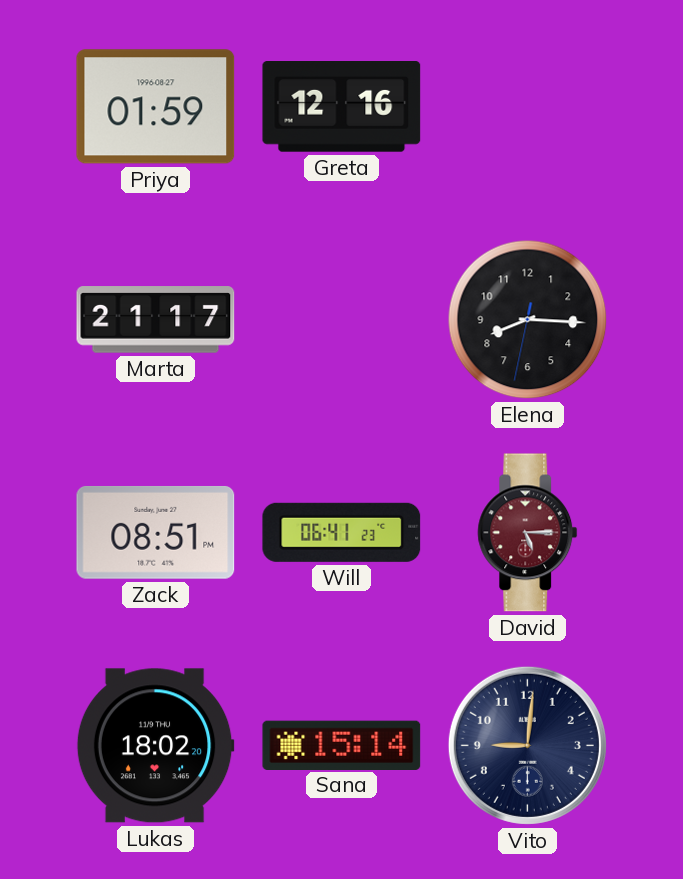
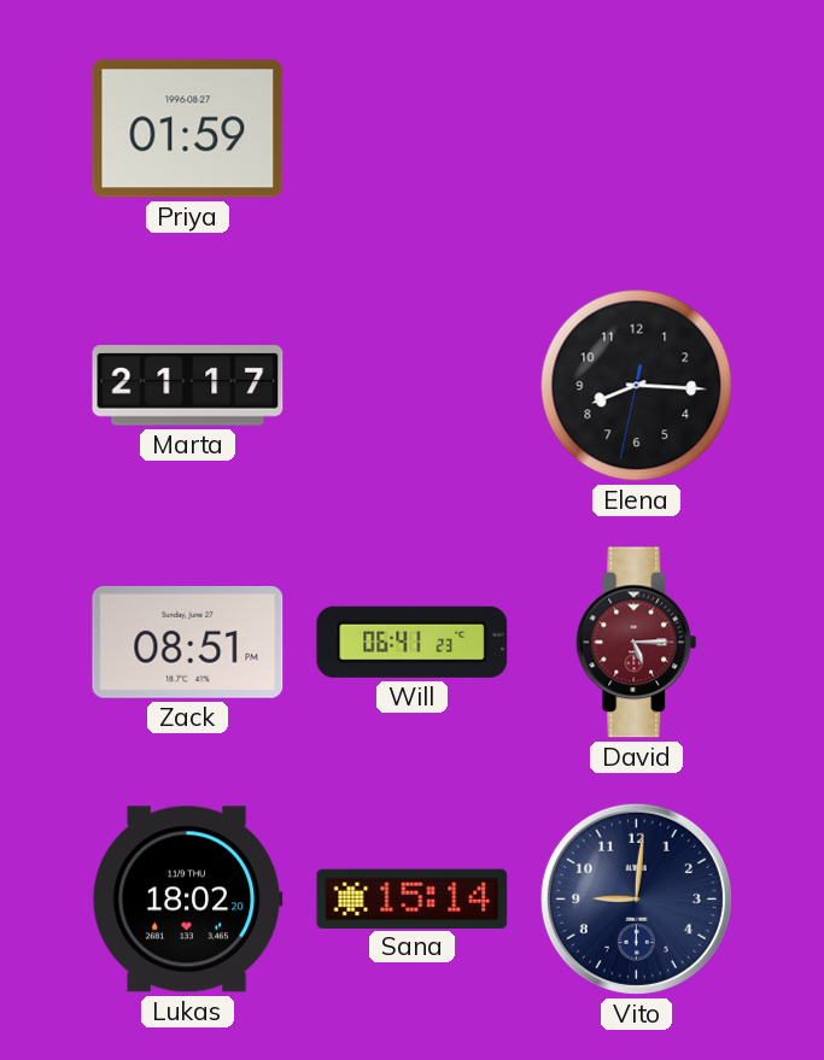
Greta: 12:16 -> none (342, 107)
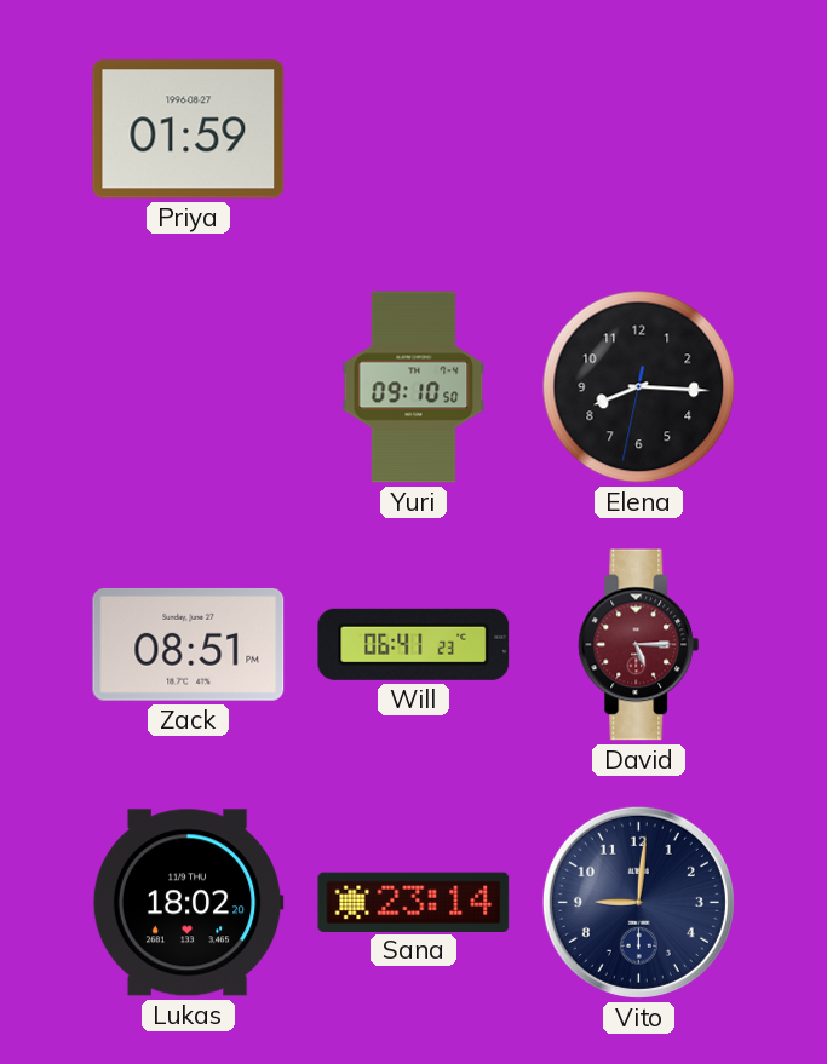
Marta: 21:17 -> none (188, 386)
Yuri: none -> 09:10 (414, 387)
Sana: 15:14 -> 23:14 (414, 902)
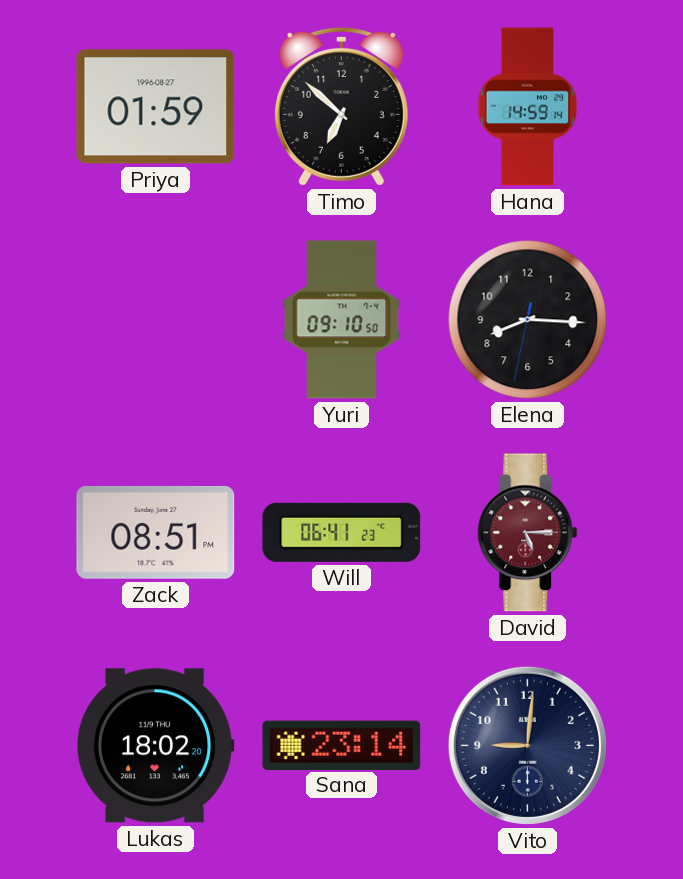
Timo: none -> 6:52 (341, 106)
Hana: none -> 14:59 (528, 107)
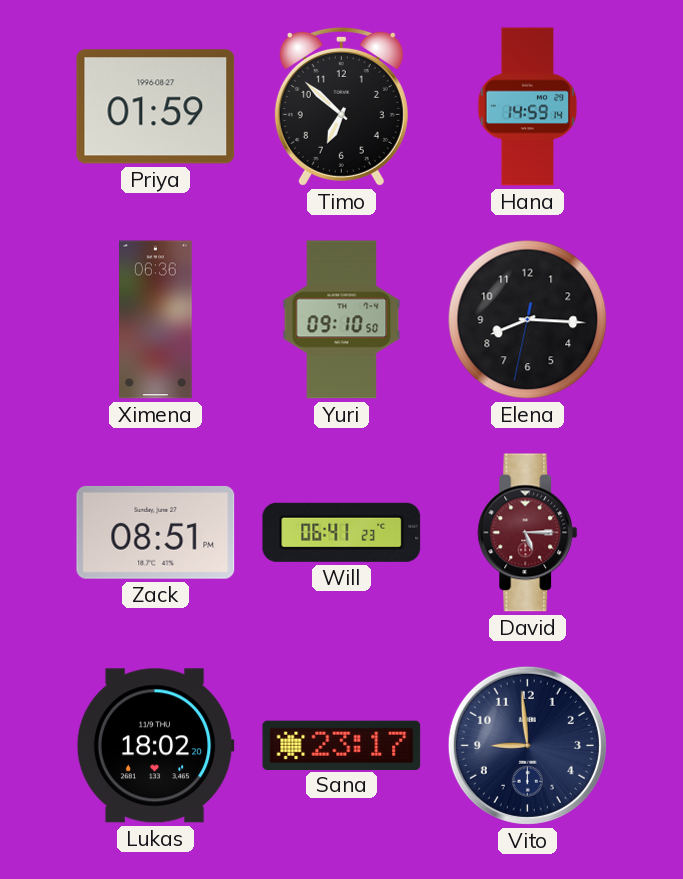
Ximena: none -> 06:36 (156, 320)
Sana: 23:14 -> 23:17 (342, 745)
Vito: 9:01 -> 8:59 (527, 745)
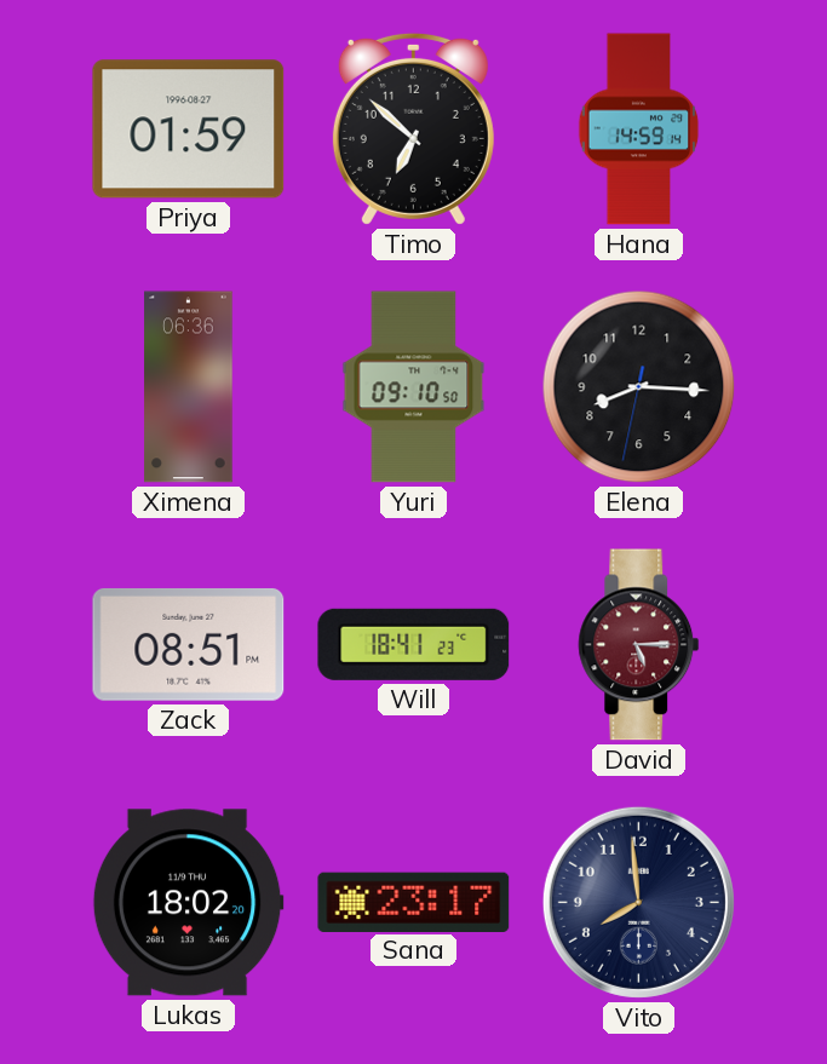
Will: 06:41 -> 18:41 (414, 644)
Vito: 8:59 -> 7:59 (638, 902)
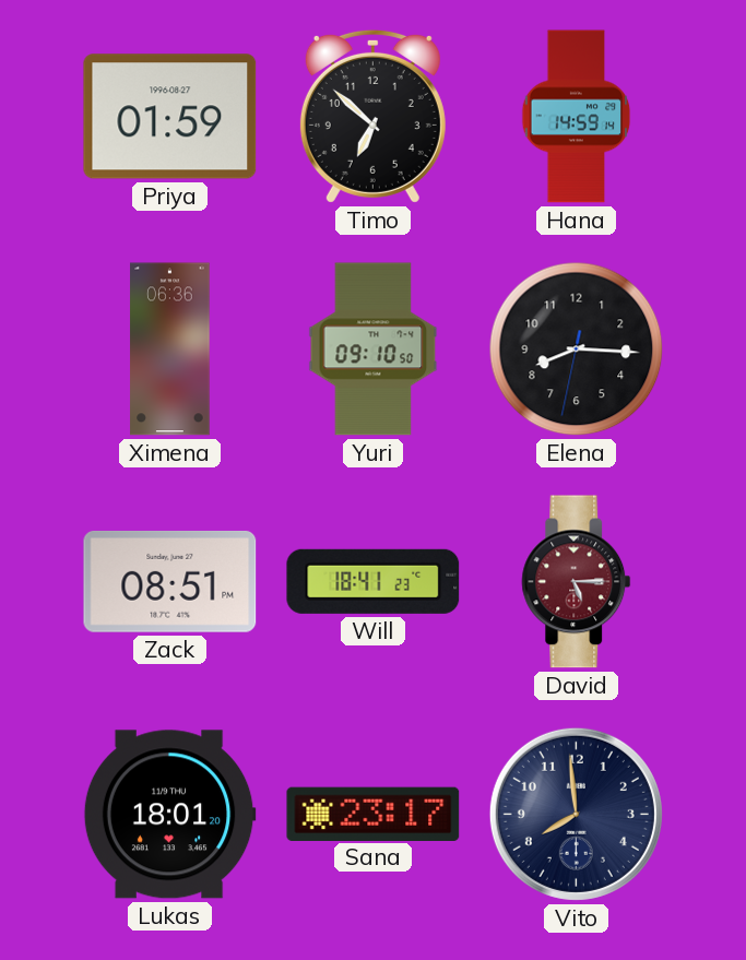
Lukas: 18:02 -> 18:01 (169, 815)
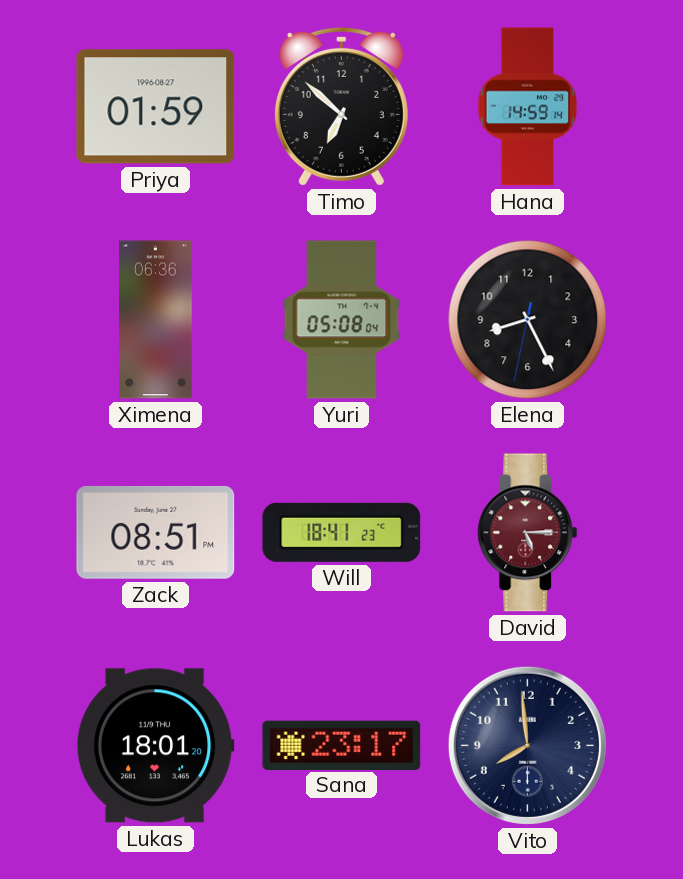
Yuri: 09:10 -> 05:08 (342, 320)
Elena: 8:15 -> 8:25 (528, 320)
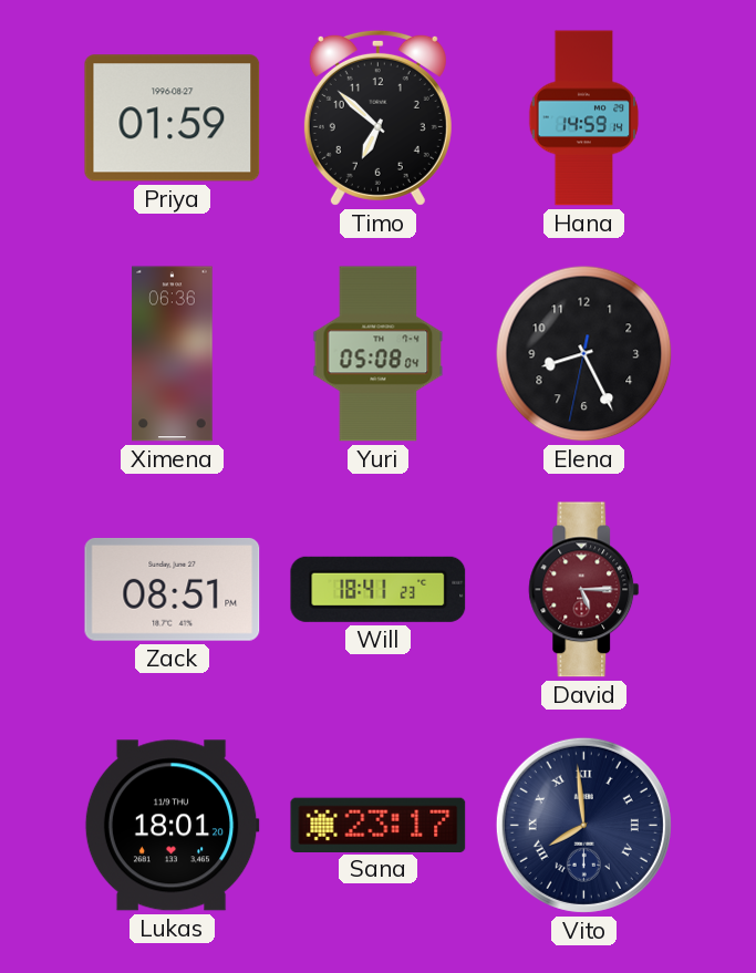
Vito numerals: Arabic -> Roman (583, 825)
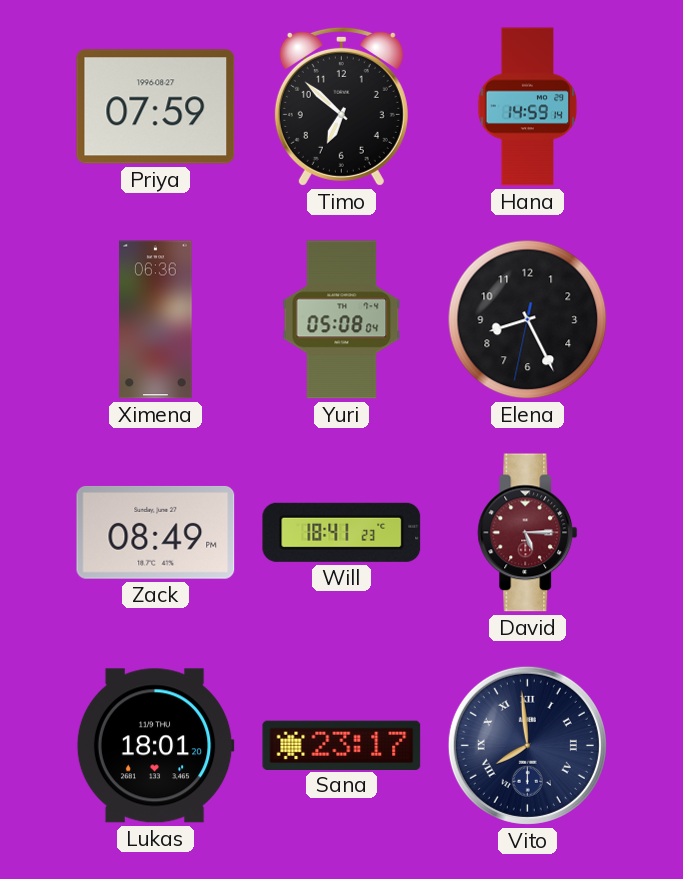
Priya: 01:59 -> 07:59 (156, 107)
Zack: 08:51 -> 08:49 (156, 532)
